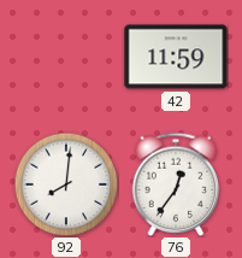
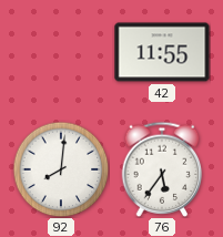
42: 11:59 -> 11:55 (162, 52)
76: 12:36 -> 5:36 (162, 169)
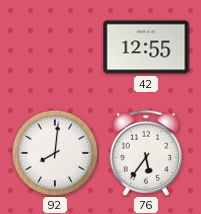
42: 11:55 -> 12:55 (146, 47)
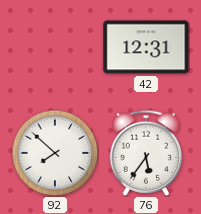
42: 12:55 -> 12:31 (146, 47)
92: 8:01 -> 7:52 (55, 153)
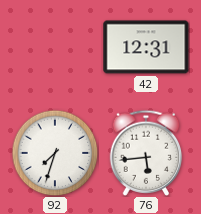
92: 7:52 -> 7:33 (55, 153)
76: 5:36 -> 5:44 (146, 153)
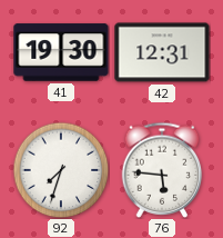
41: none -> 19:30 (61, 52)
76: 5:44 -> 5:46 (162, 170)
